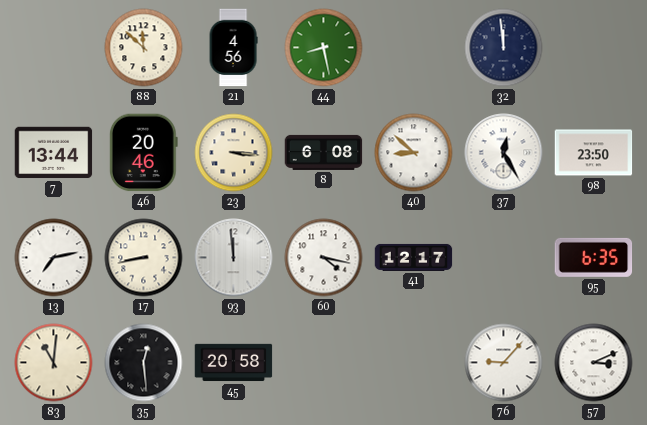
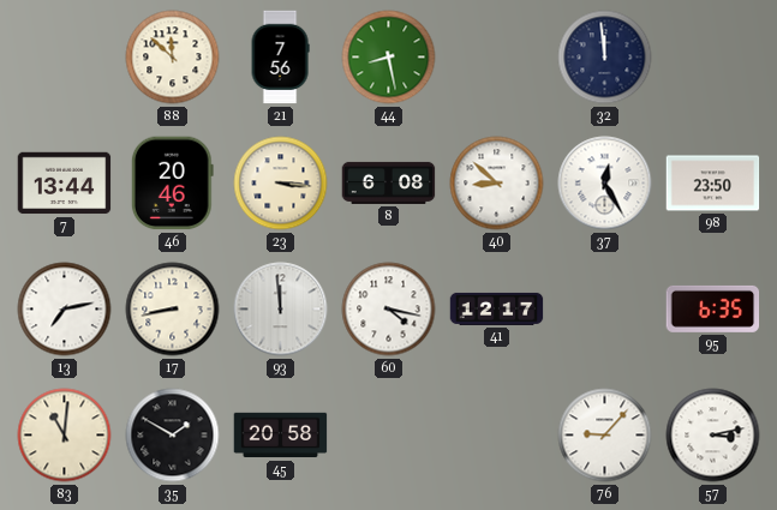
21: 4:56 -> 7:56 (280, 58)
35: 12:29 -> 1:50 (173, 436)
57: 3:11 -> 3:13 (713, 436)
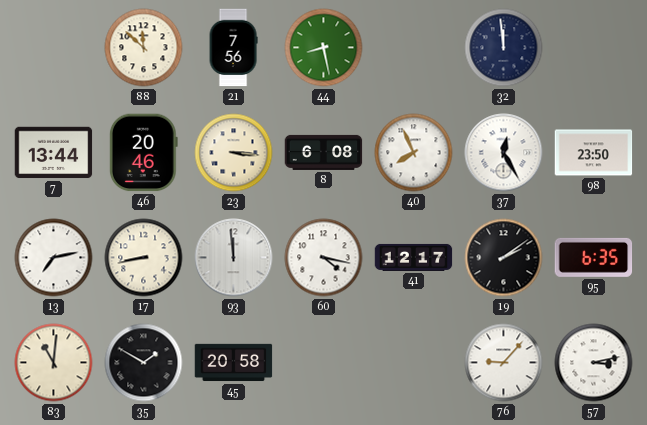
40: 8:52 -> 7:56 (414, 153)
19: none -> 2:09 (504, 258)
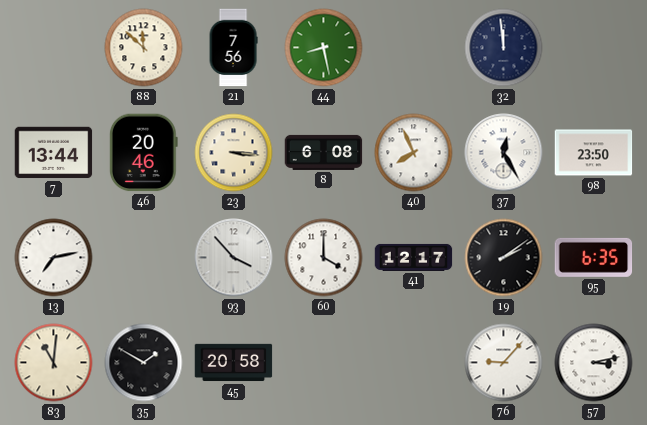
17: 8:43 -> none (144, 258)
93: 11:59 -> 3:53 (234, 258)
60: 4:17 -> 4:00 (324, 258)
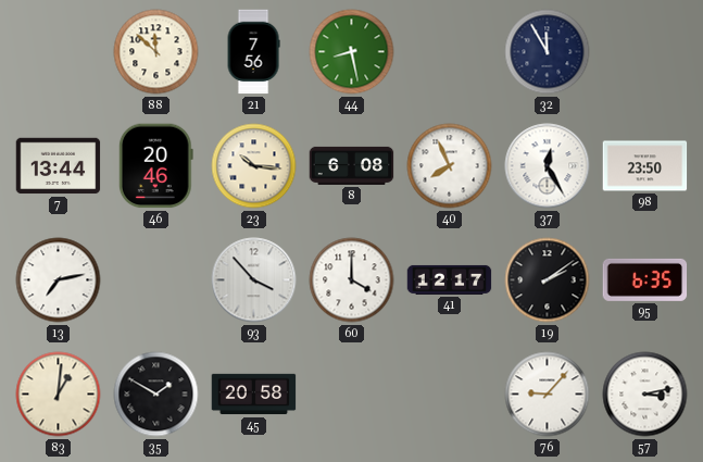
32: 11:59 -> 11:55 (548, 52)
23: 3:16 -> 10:16 (254, 166)
83: 11:01 -> 1:01 (59, 395)
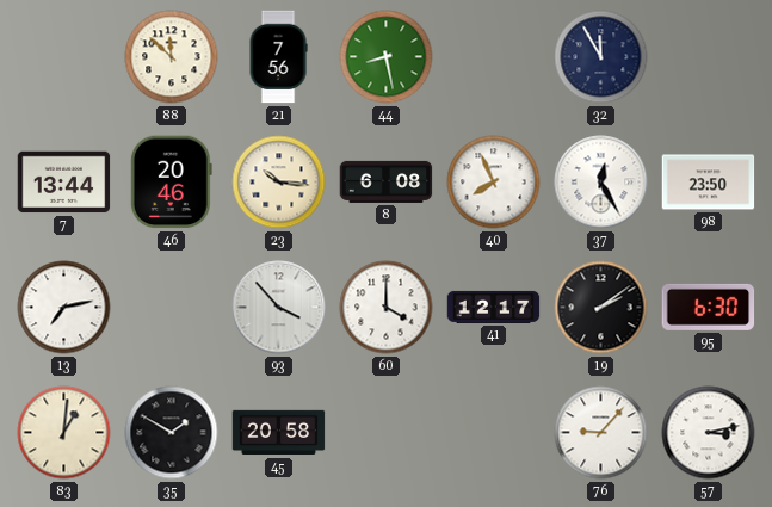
95: 6:35 -> 6:30 (709, 307)
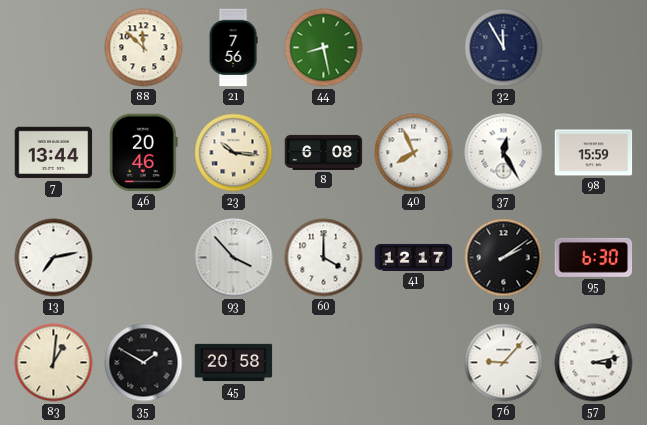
98: 23:50 -> 15:59 (594, 153)
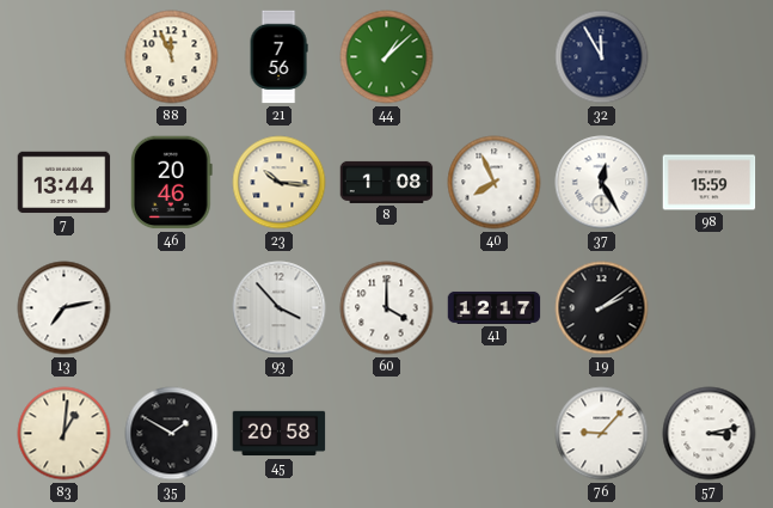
88: 11:52 -> 11:56 (172, 57)
44: 8:28 -> 1:08 (387, 57)
8: 6:08 -> 1:08 (387, 182)
95: 6:30 -> none (594, 257)
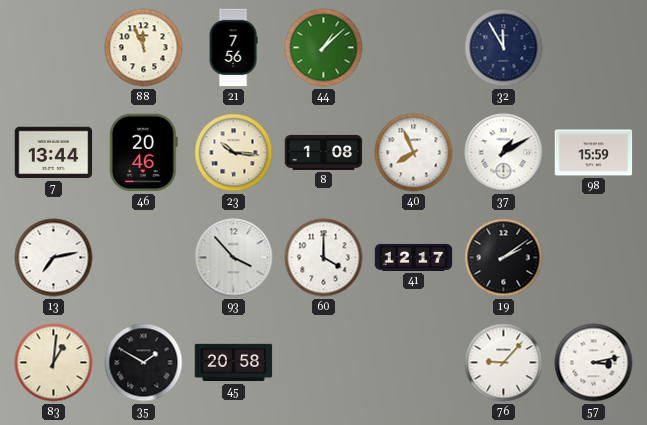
37: 12:25 -> 1:10 (504, 153)
